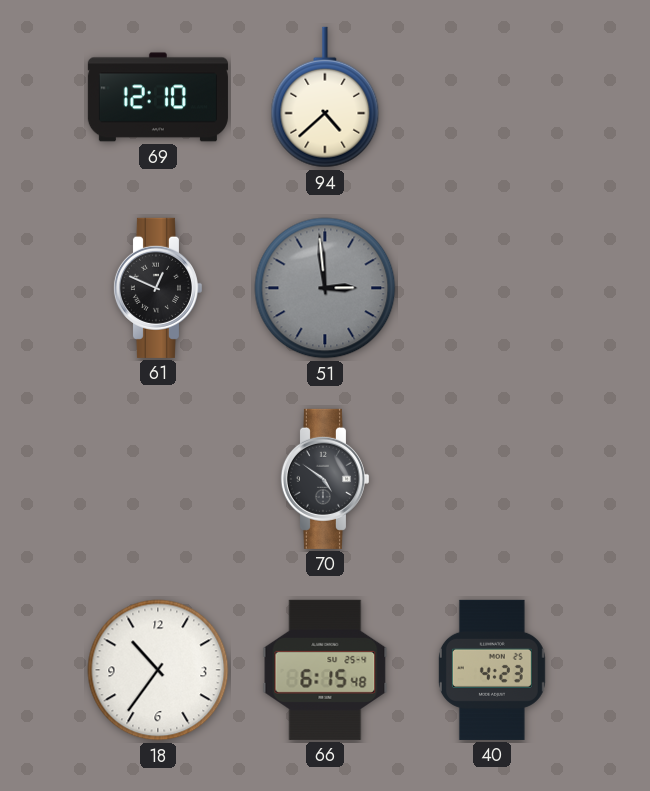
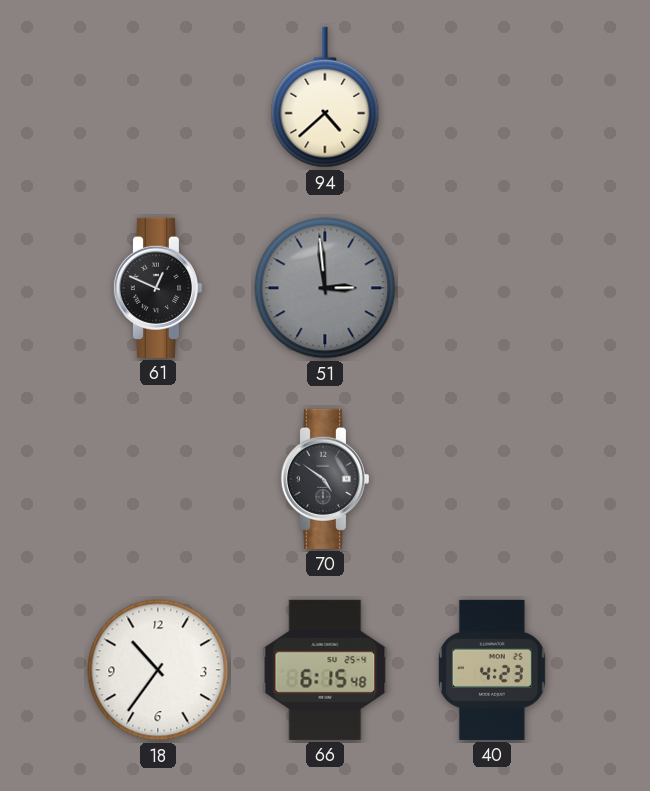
69: 12:10 -> none (158, 97)
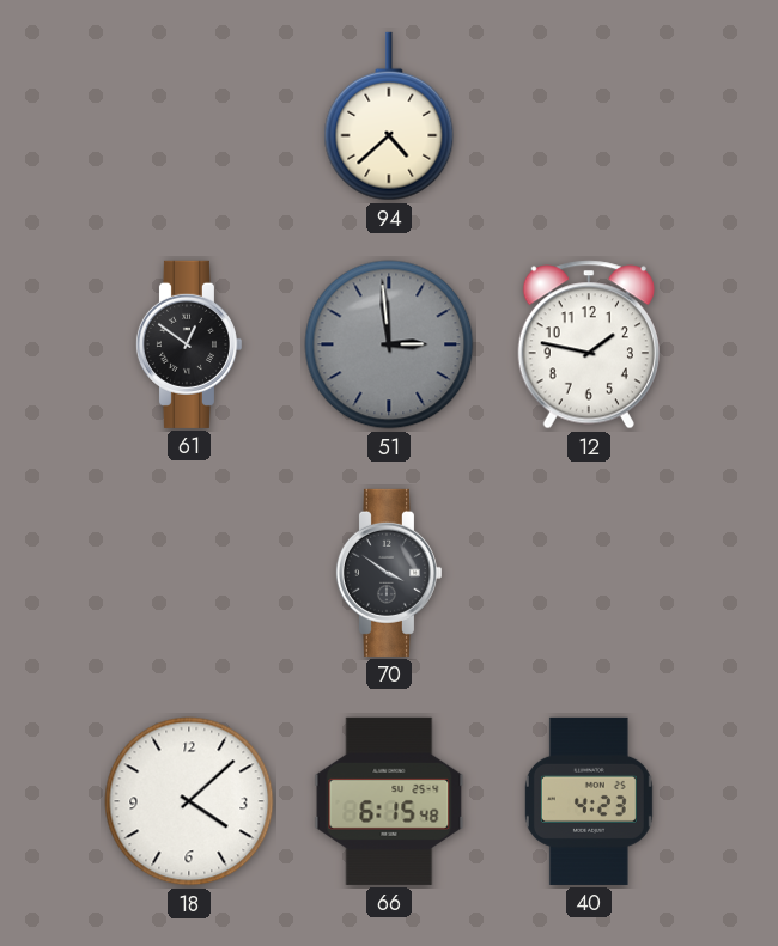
61: 12:49 -> 12:51 (188, 344)
12: none -> 1:47 (589, 344)
70: 4:51 -> 3:51 (388, 573)
18: 10:36 -> 4:08 (189, 801)
